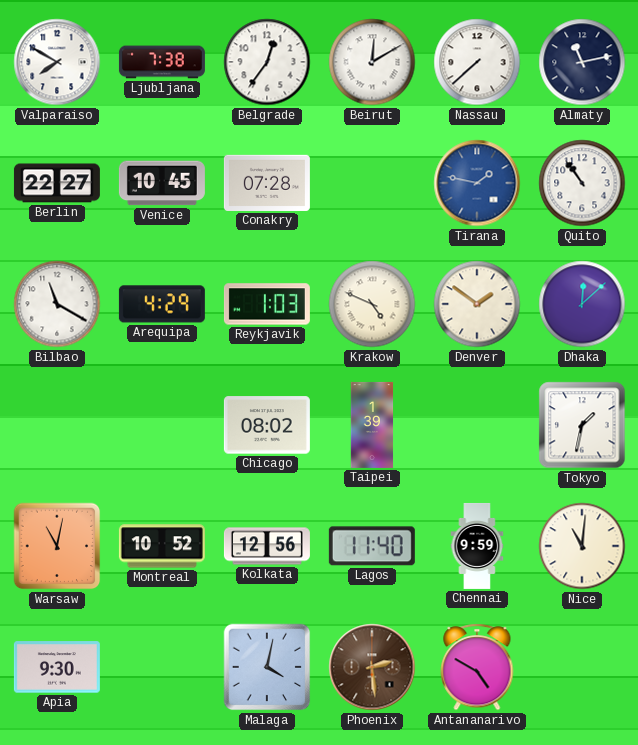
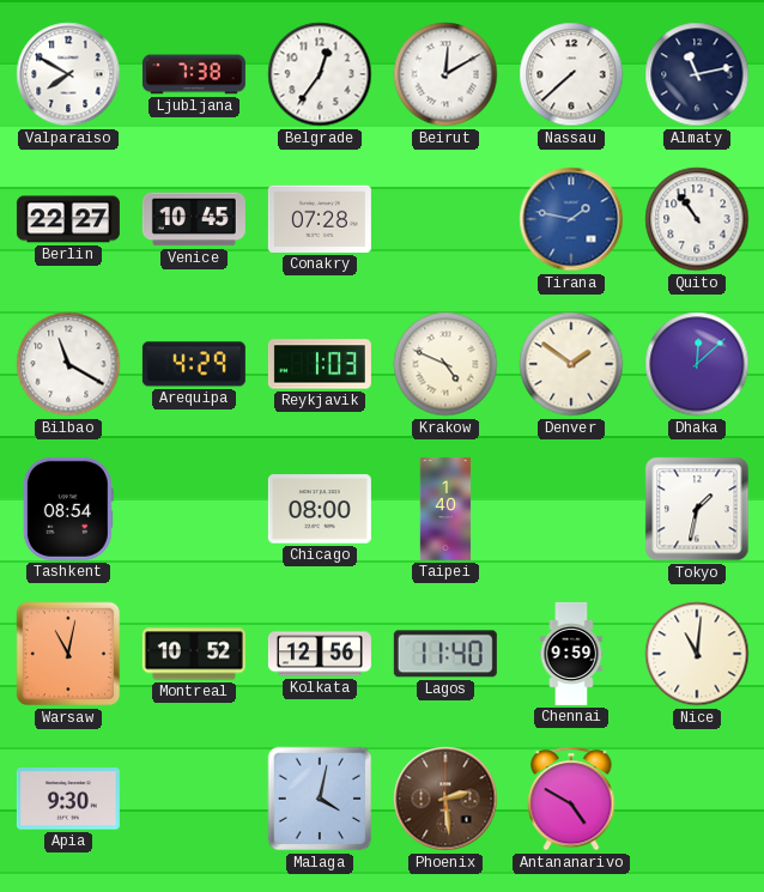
Tashkent: none -> 08:54 (68, 509)
Chicago: 08:02 -> 08:00 (320, 509)
Taipei: 1:39 -> 1:40 (445, 509)
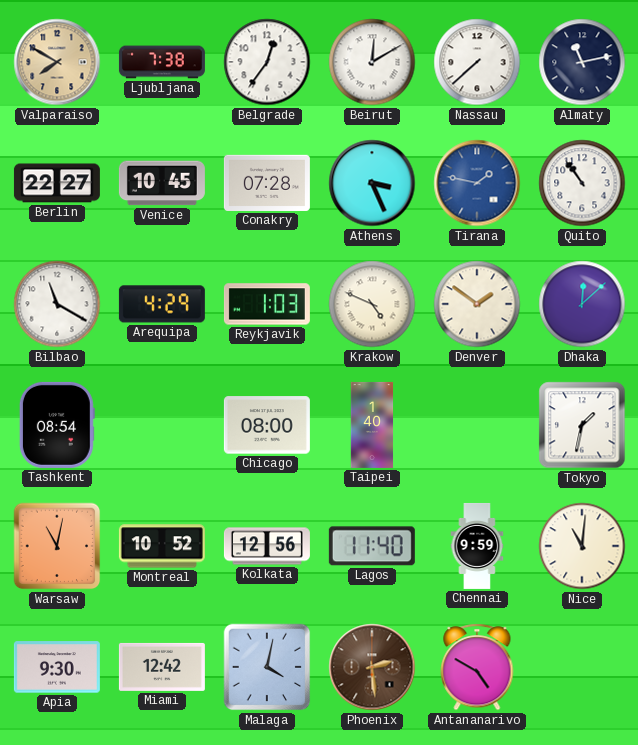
Valparaiso dial: white -> champagne (57, 62)
Athens: none -> 3:26 (372, 183)
Miami: none -> 12:42 (162, 667)
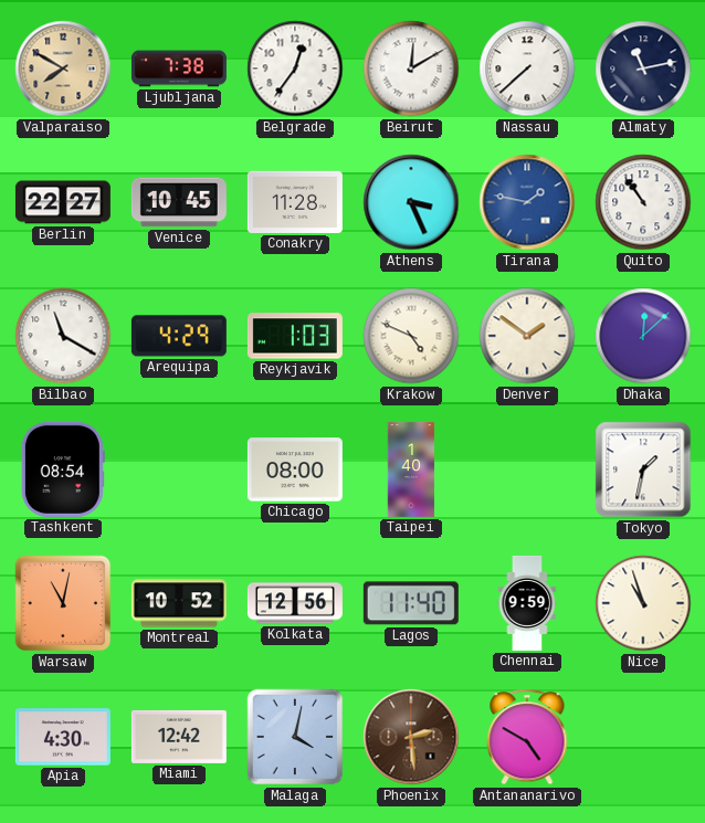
Conakry: 07:28 -> 11:28 (295, 202)
Nice: 11:01 -> 10:57 (643, 603)
Apia: 9:30 -> 4:30 (63, 737)
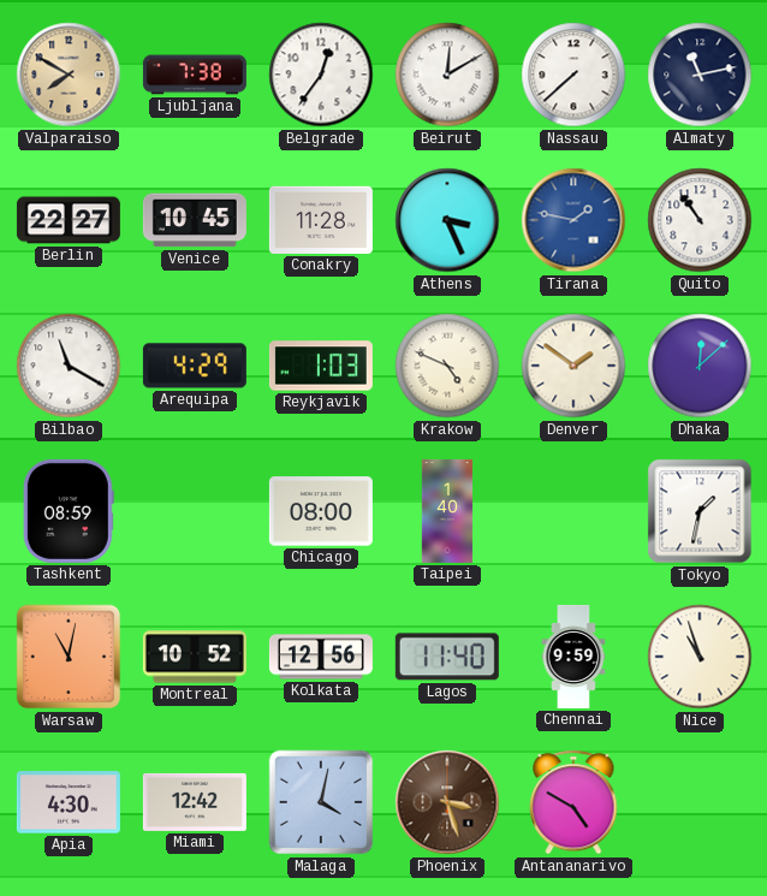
Tashkent: 08:54 -> 08:59 (69, 511)
Phoenix: 2:29 -> 3:27 (447, 802)
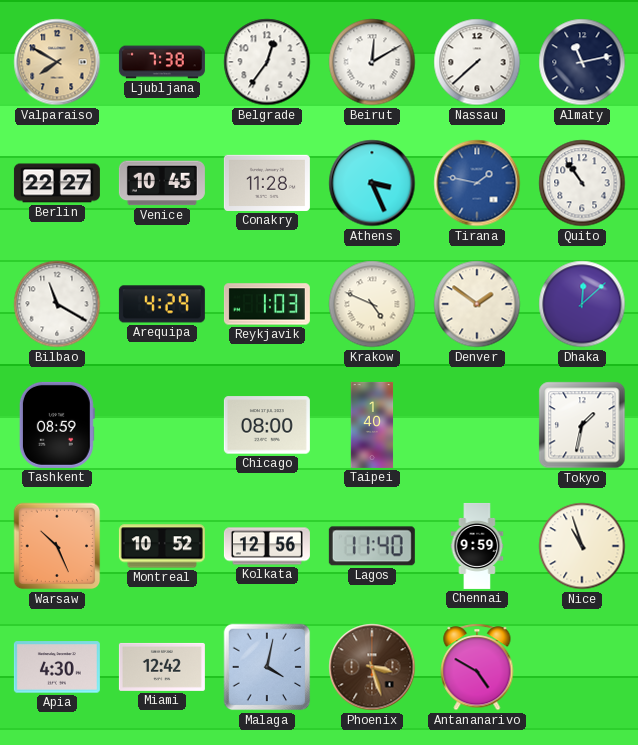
Warsaw: 11:02 -> 10:26 (57, 546)
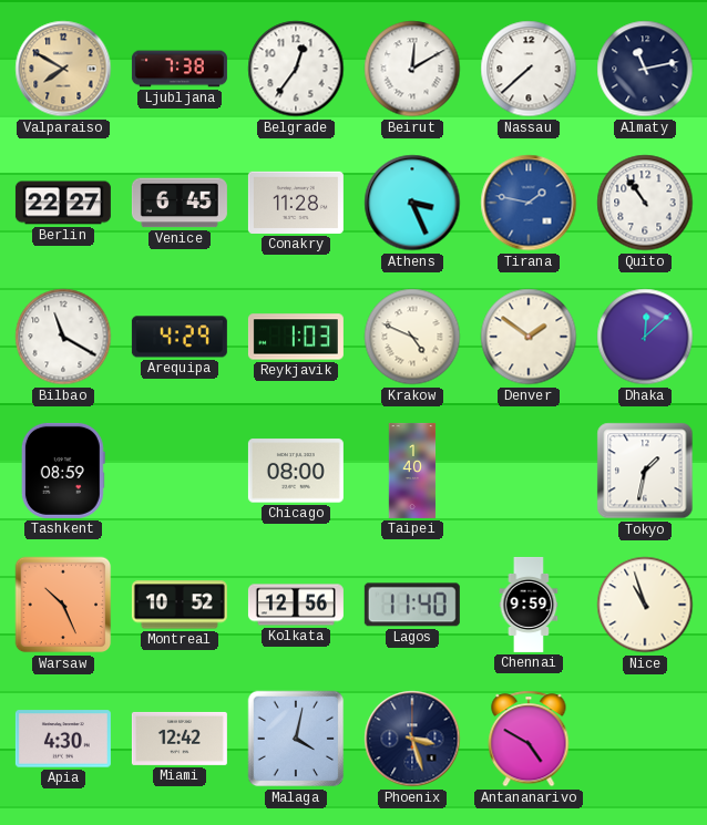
Venice: 10:45 -> 6:45 (180, 203)
Phoenix dial: brown -> navy (412, 739)
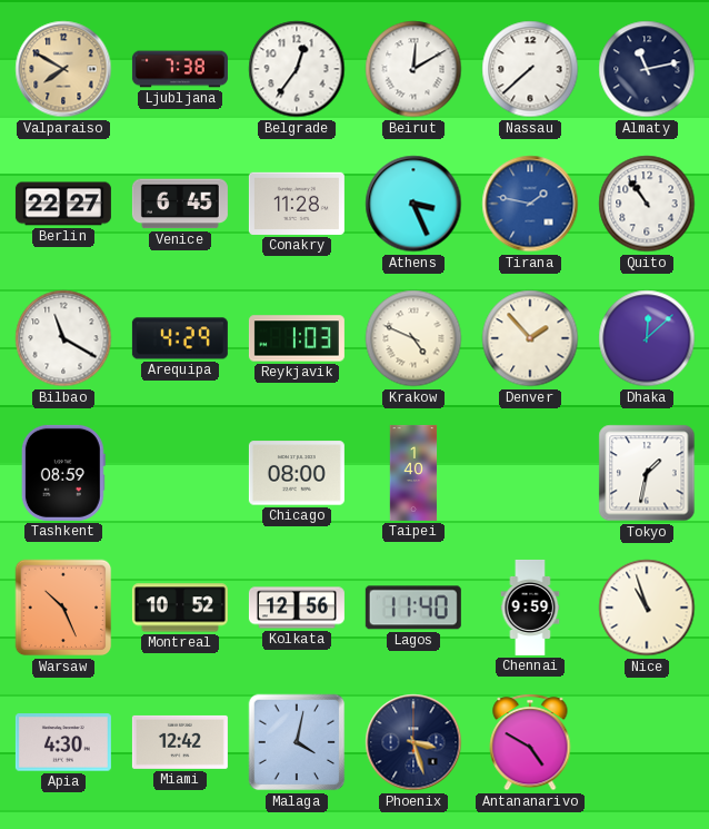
Denver: 1:51 -> 1:53 (530, 338)
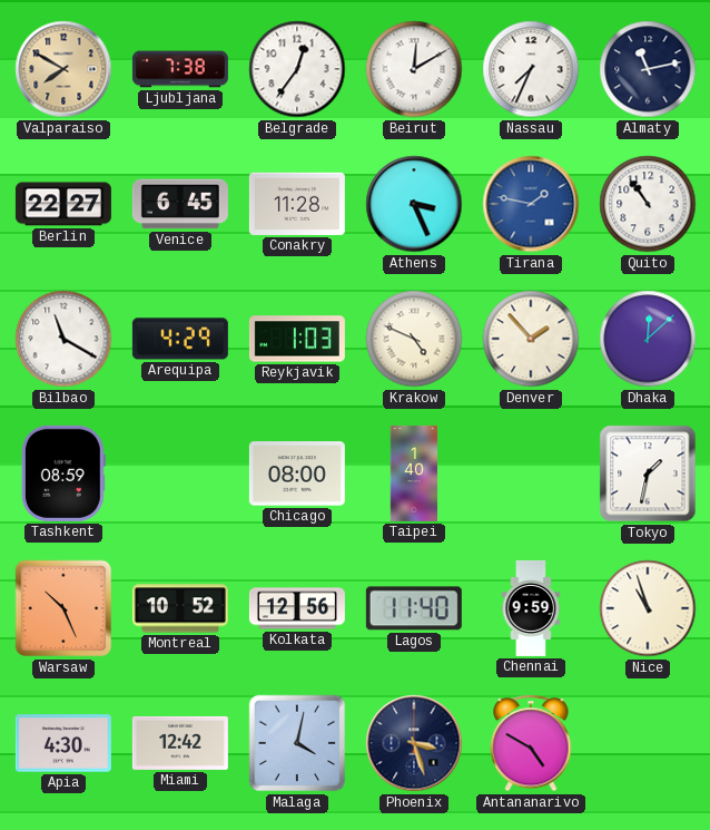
Nassau: 7:38 -> 7:34 (531, 69)
